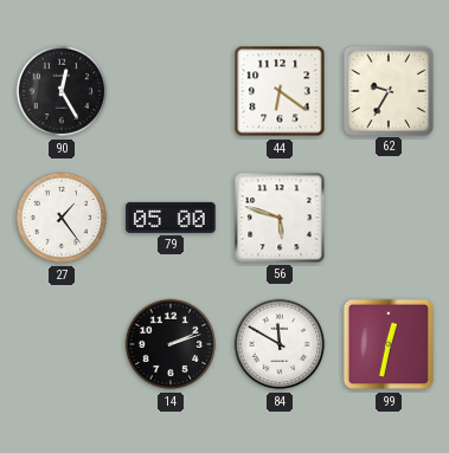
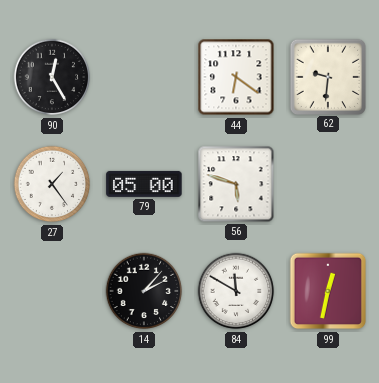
62: 9:35 -> 9:31 (327, 76)
14: 2:12 -> 2:07 (144, 291)
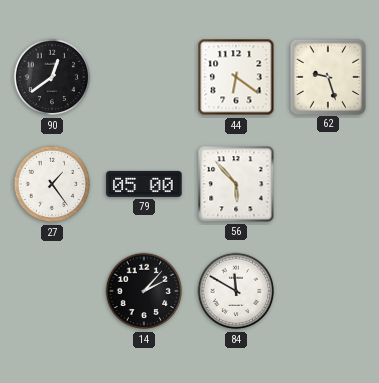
90: 12:25 -> 12:39 (52, 77)
62: 9:31 -> 9:27 (327, 76)
56: 5:48 -> 5:53 (236, 184)
99: 12:32 -> none (328, 291)
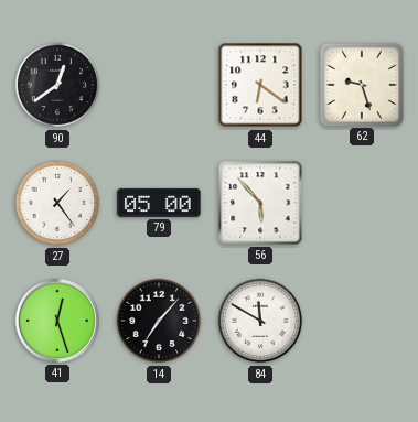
41: none -> 12:27 (57, 321)
14: 2:07 -> 7:07 (159, 321)
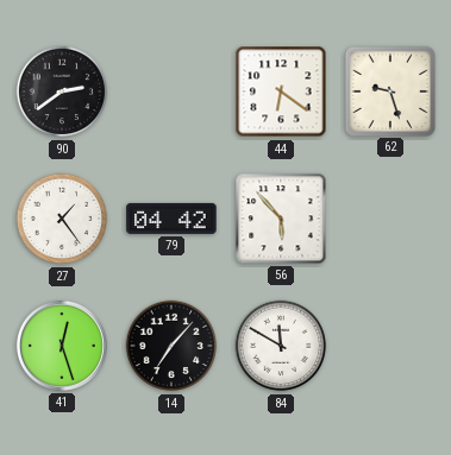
90: 12:39 -> 2:39 (62, 91)
79: 05:00 -> 04:42 (171, 219)
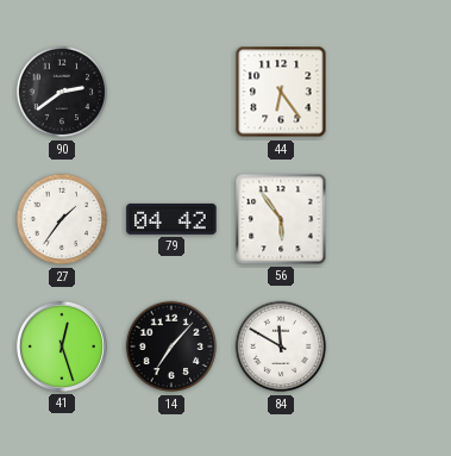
44: 6:21 -> 6:24 (281, 92)
62: 9:27 -> none (389, 90)
27: 1:24 -> 1:36 (62, 219)
56: 5:53 -> 5:54 (281, 219)
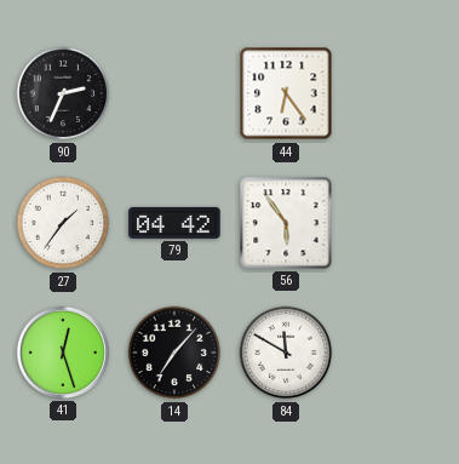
90: 2:39 -> 2:34 (63, 93)
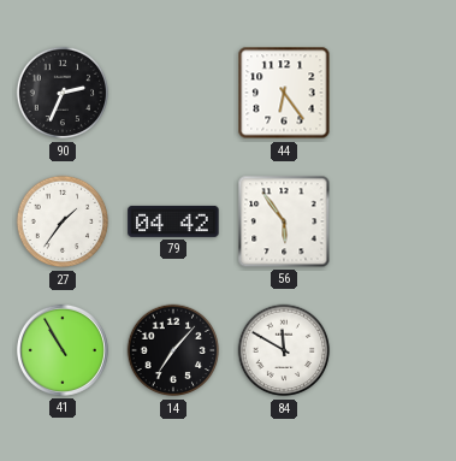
41: 12:27 -> 10:55 (63, 350)
